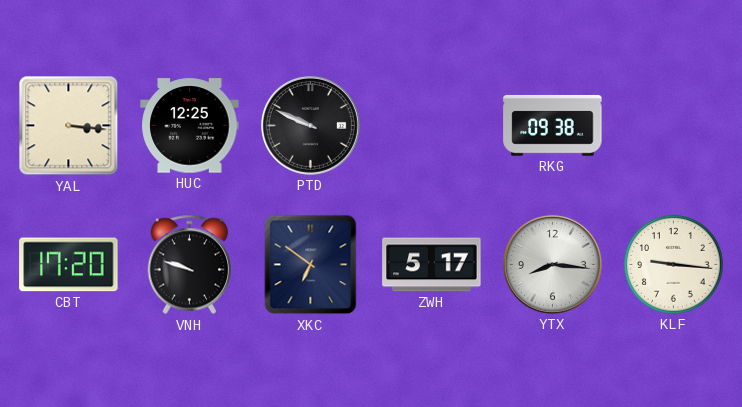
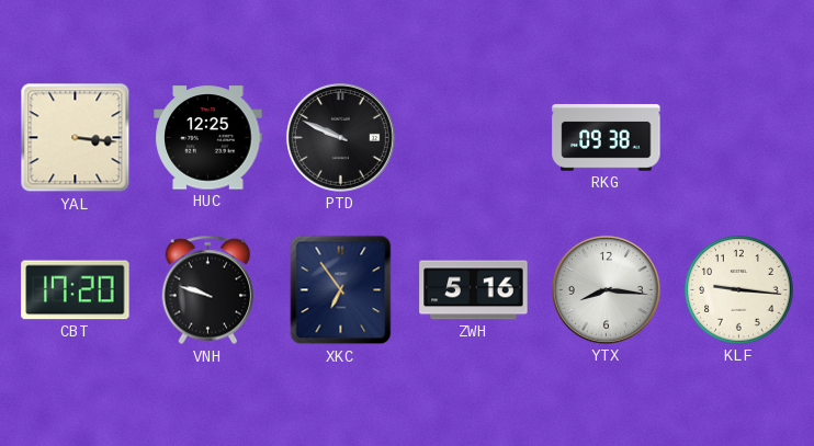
XKC: 6:51 -> 6:54 (341, 290)
ZWH: 5:17 -> 5:16 (474, 290)
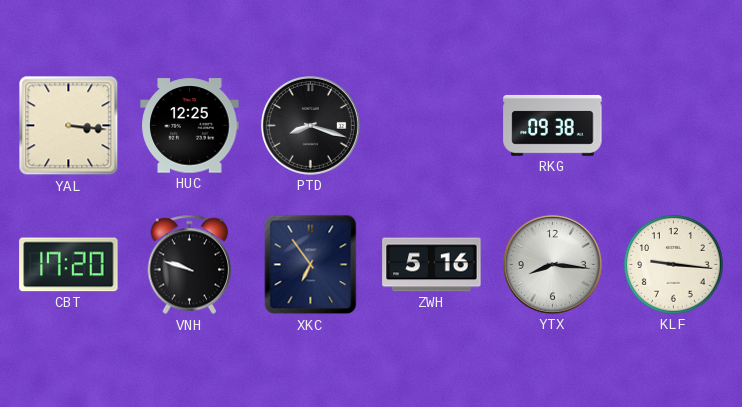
PTD: 9:49 -> 8:18 (310, 125)
